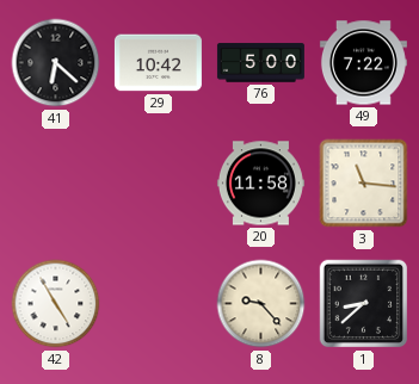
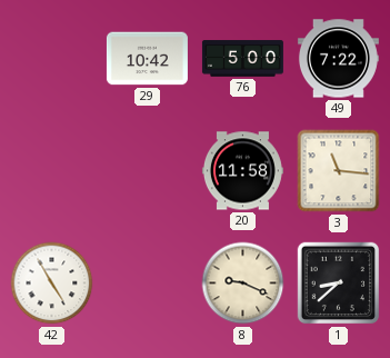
41: 6:22 -> none (56, 63)
8: 9:23 -> 9:19 (243, 284)
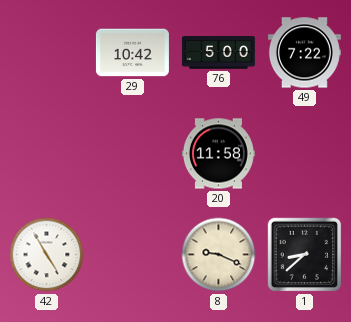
3: 11:16 -> none (339, 171)
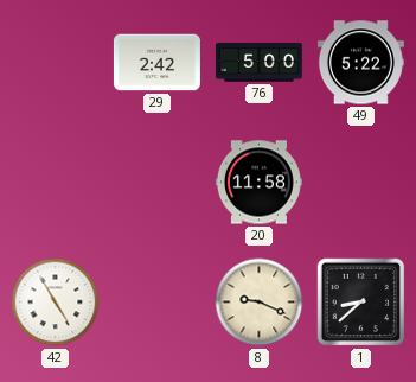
29: 10:42 -> 2:42 (156, 63)
49: 7:22 -> 5:22 (360, 63)
